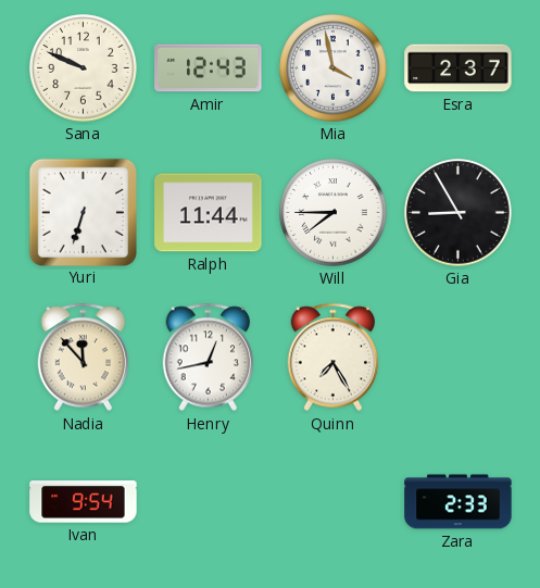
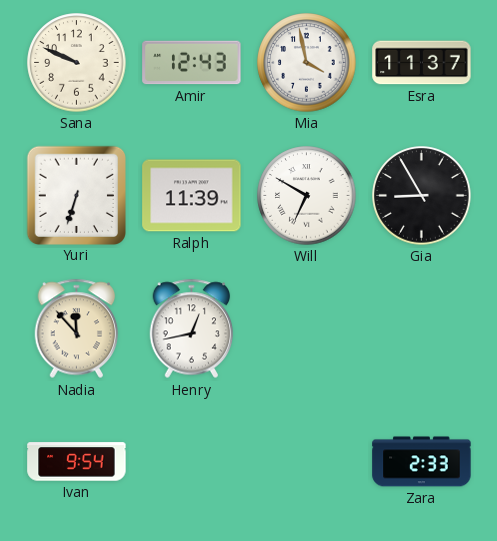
Esra: 2:37 -> 11:37 (422, 63)
Ralph: 11:44 -> 11:39 (192, 196)
Will: 7:45 -> 6:50 (307, 196)
Quinn: 7:25 -> none (334, 358)
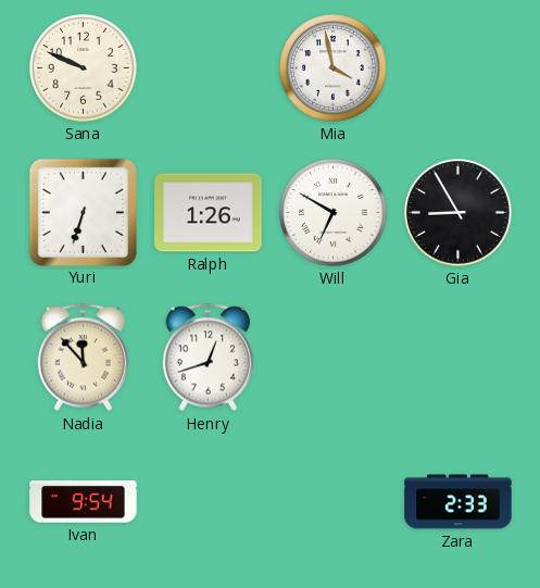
Amir: 12:43 -> none (192, 63)
Esra: 11:37 -> none (422, 63)
Ralph: 11:39 -> 1:26 (209, 213)
Henry: 12:43 -> 12:42 (209, 358)
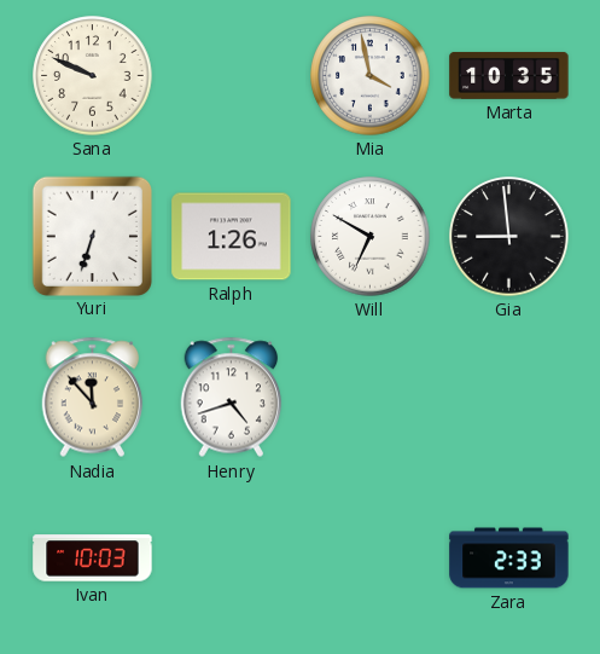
Marta: none -> 10:35 (509, 75)
Gia: 8:55 -> 8:59 (509, 237)
Henry: 12:42 -> 4:42 (232, 398)
Ivan: 9:54 -> 10:03 (93, 558)
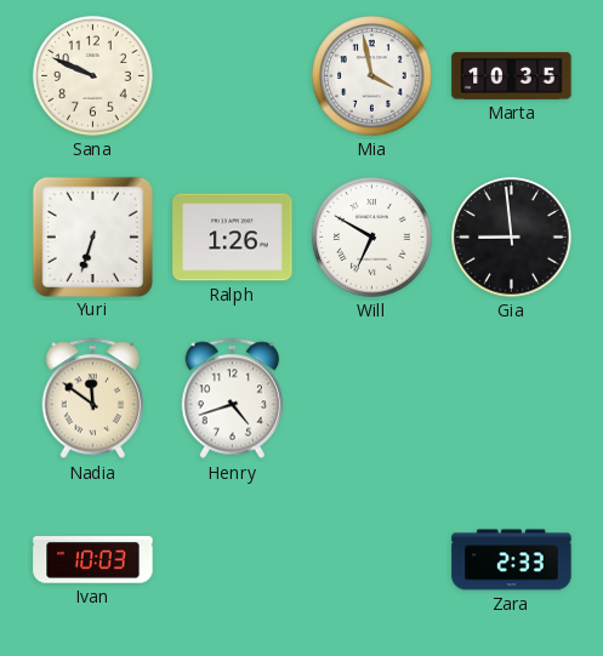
Nadia: 11:53 -> 11:51 (93, 399)
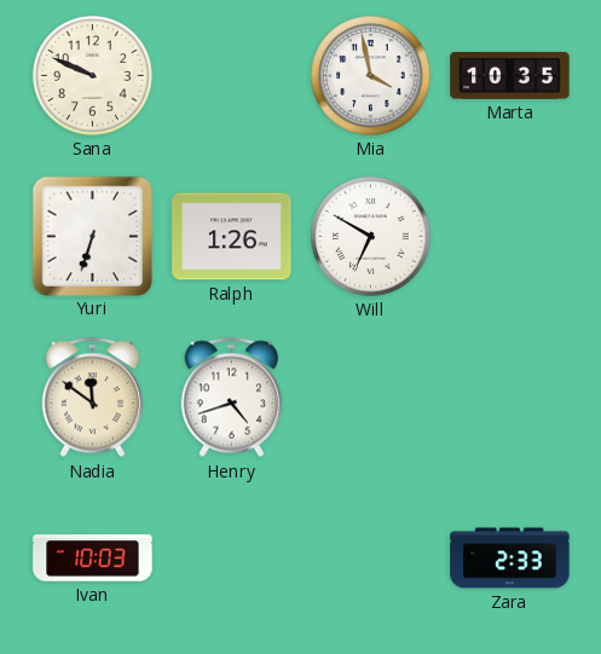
Gia: 8:59 -> none (512, 238)
